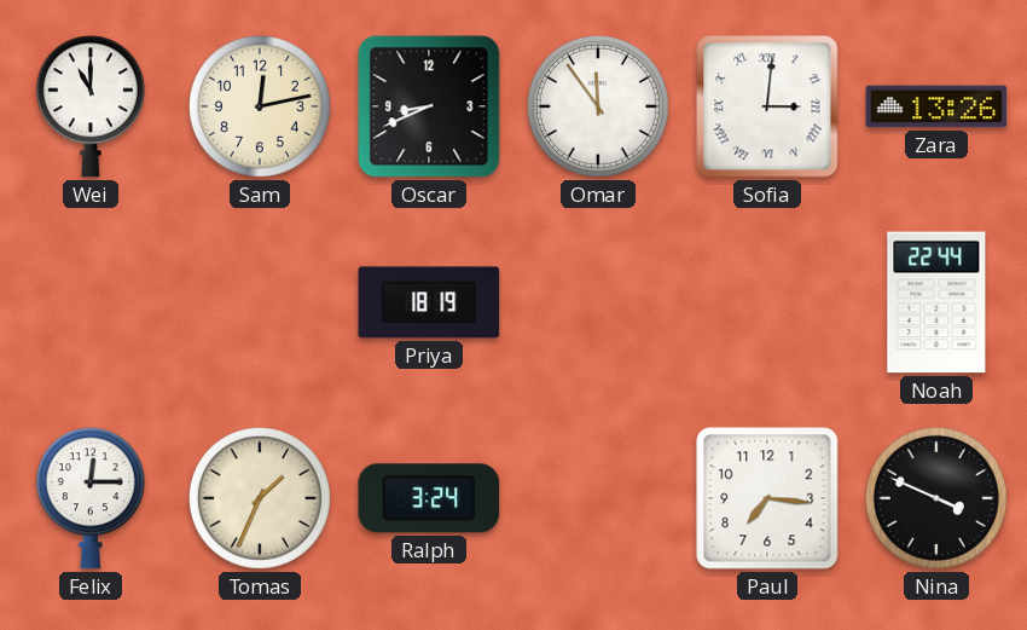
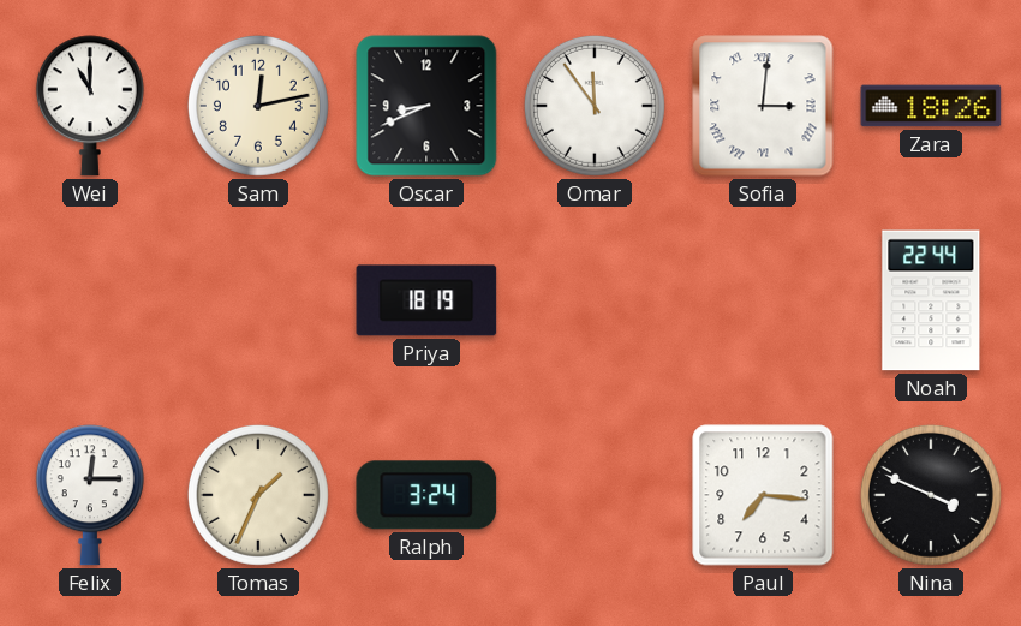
Zara: 13:26 -> 18:26 (931, 106)
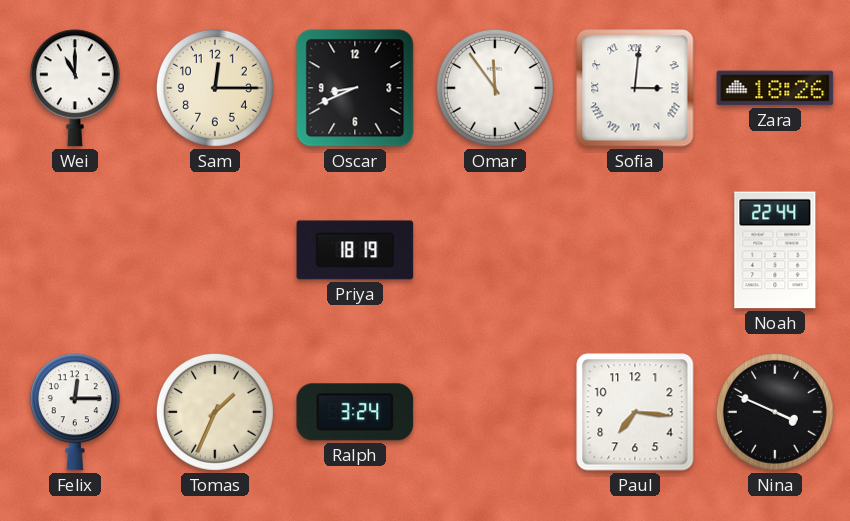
Sam: 12:13 -> 12:15 (215, 88)
